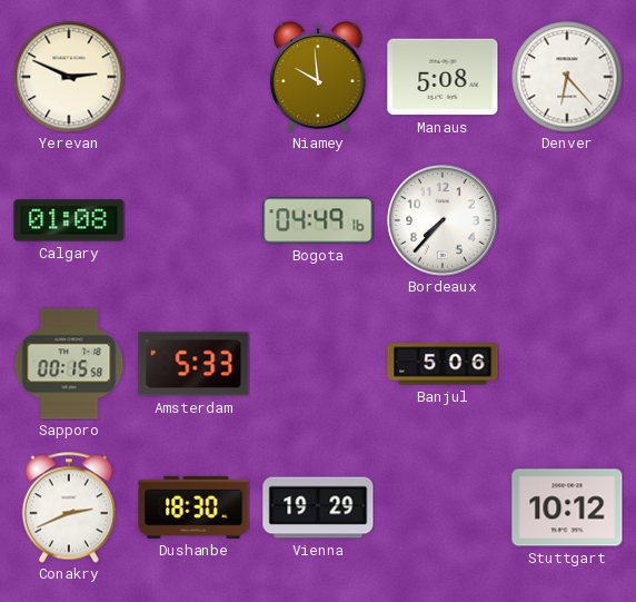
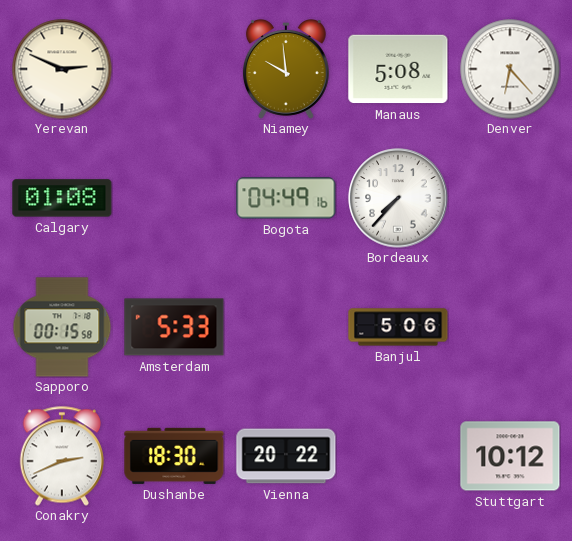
Vienna: 19:29 -> 20:22 (286, 456)
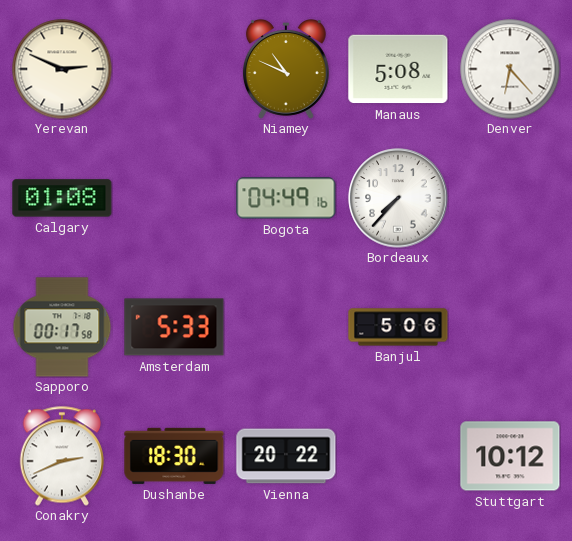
Niamey: 9:59 -> 10:49 (286, 70)
Sapporo: 00:15 -> 00:17 (62, 327)
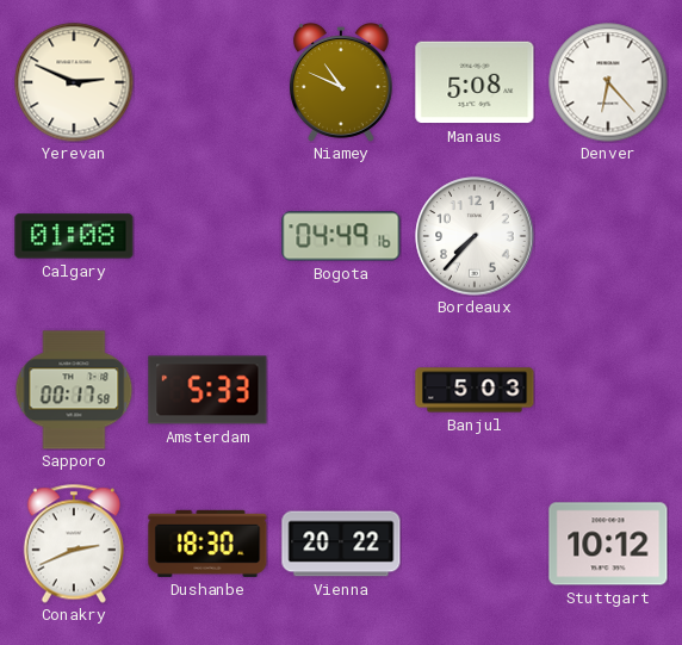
Banjul: 5:06 -> 5:03 (475, 390)
